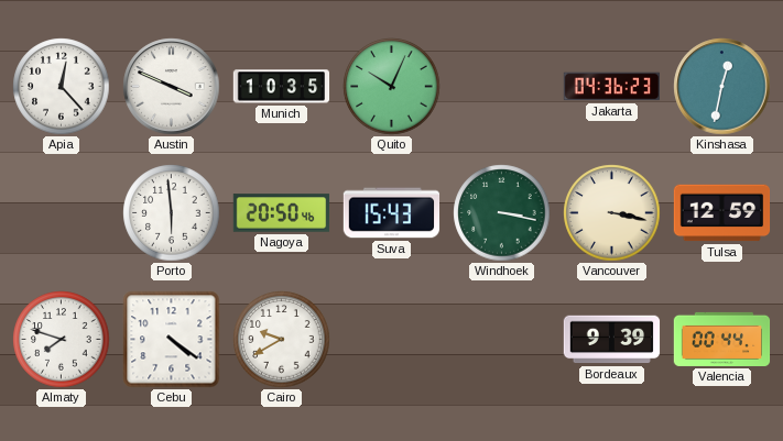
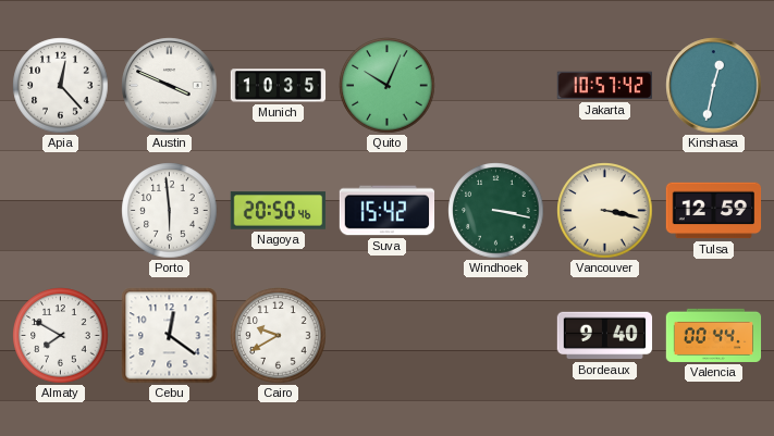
Jakarta: 04:36 -> 10:57 (604, 86)
Suva: 15:43 -> 15:42 (388, 211)
Almaty: 7:48 -> 7:50 (61, 336)
Cebu: 4:21 -> 12:21 (170, 336)
Bordeaux: 9:39 -> 9:40 (605, 336)
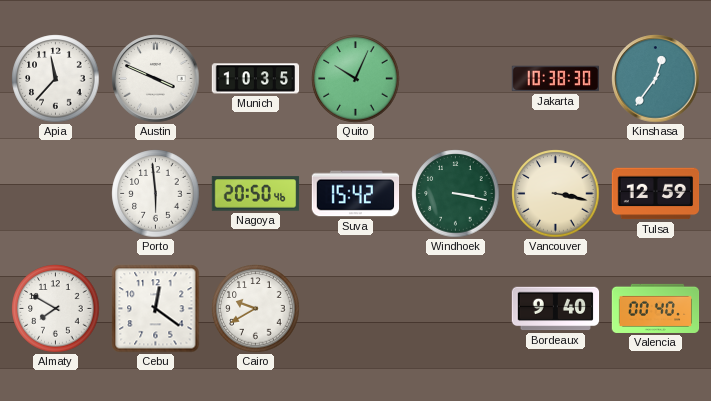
Apia: 12:23 -> 11:37 (56, 79)
Jakarta: 10:57 -> 10:38 (555, 79)
Kinshasa: 12:32 -> 12:36 (656, 79)
Valencia: 00:44 -> 00:40 (656, 308)
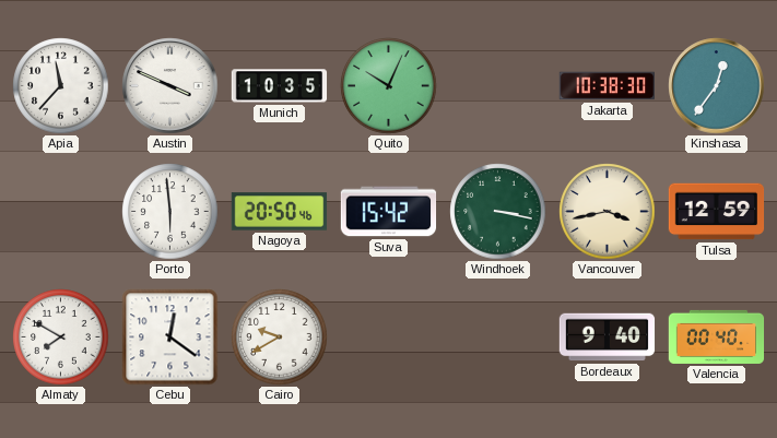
Vancouver: 3:17 -> 3:43 (608, 212)
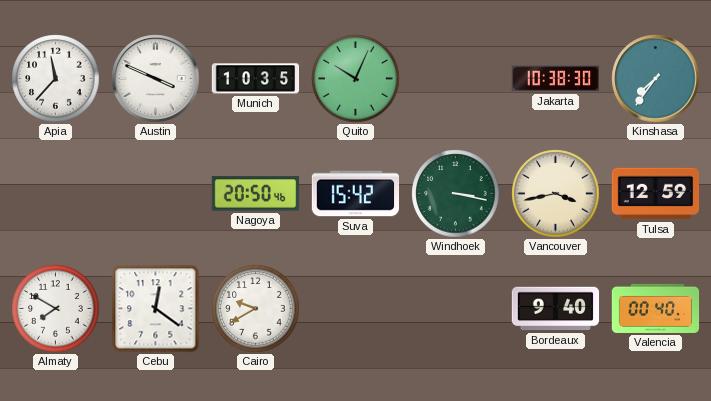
Kinshasa: 12:36 -> 7:36 (656, 79)
Porto: 5:59 -> none (170, 212)
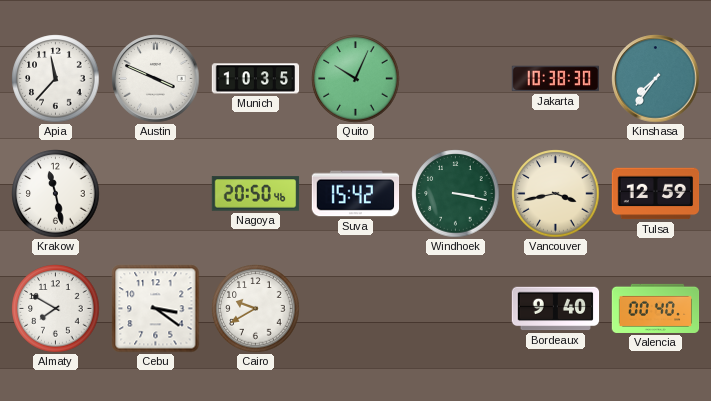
Krakow: none -> 11:28 (56, 194)
Cebu: 12:21 -> 3:21 (156, 309)
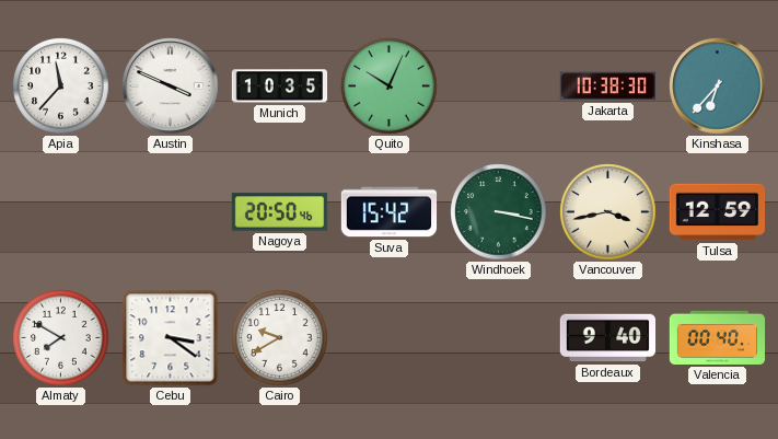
Kinshasa: 7:36 -> 6:37 (718, 86)
Krakow: 11:28 -> none (56, 194)
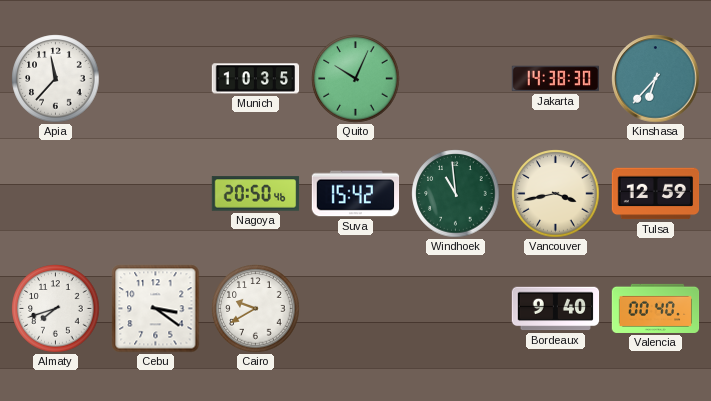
Austin: 3:49 -> none (171, 86)
Jakarta: 10:38 -> 14:38 (555, 79)
Windhoek: 3:17 -> 10:59 (456, 194)
Almaty: 7:50 -> 7:42 (56, 309)
